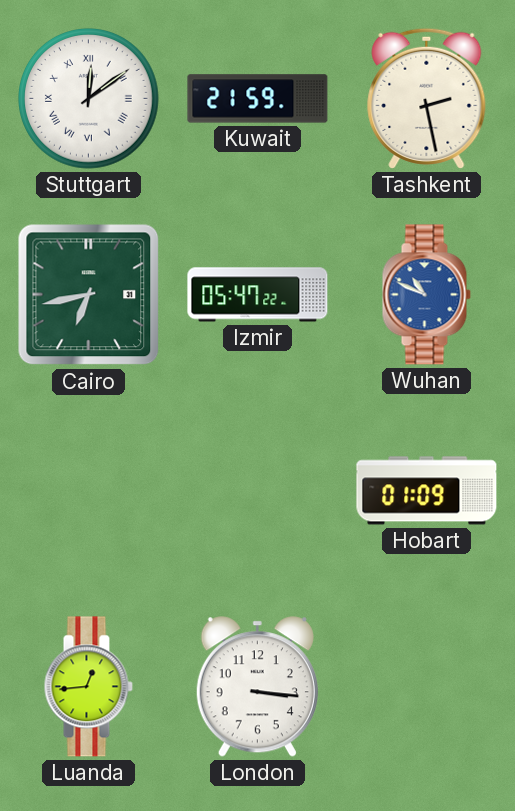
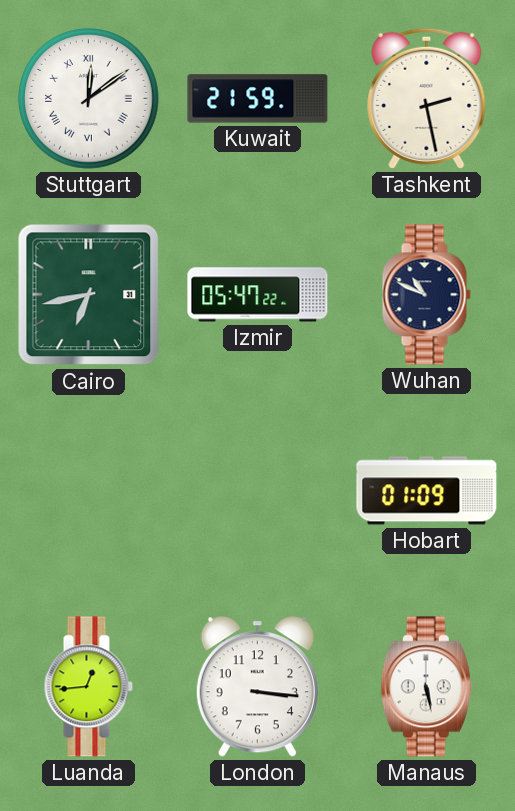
Wuhan dial: blue -> navy (426, 295)
Manaus: none -> 5:28 (426, 687)
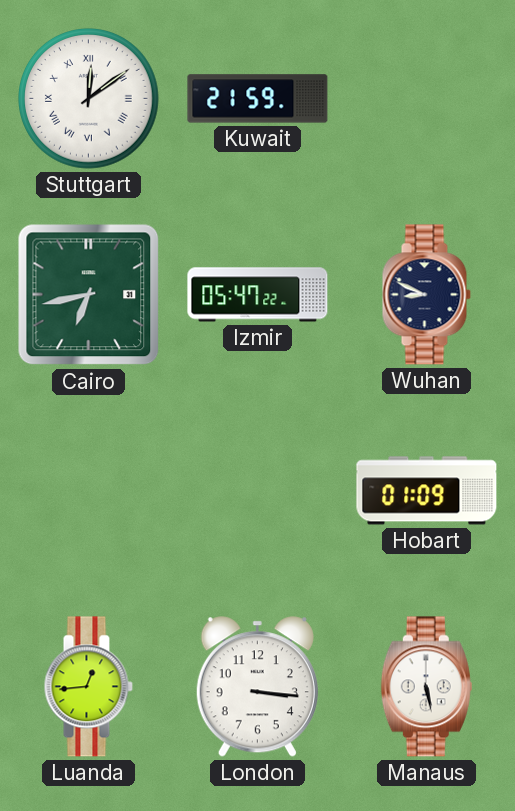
Tashkent: 2:28 -> none (427, 98)
Wuhan: 10:49 -> 8:49 (426, 295)
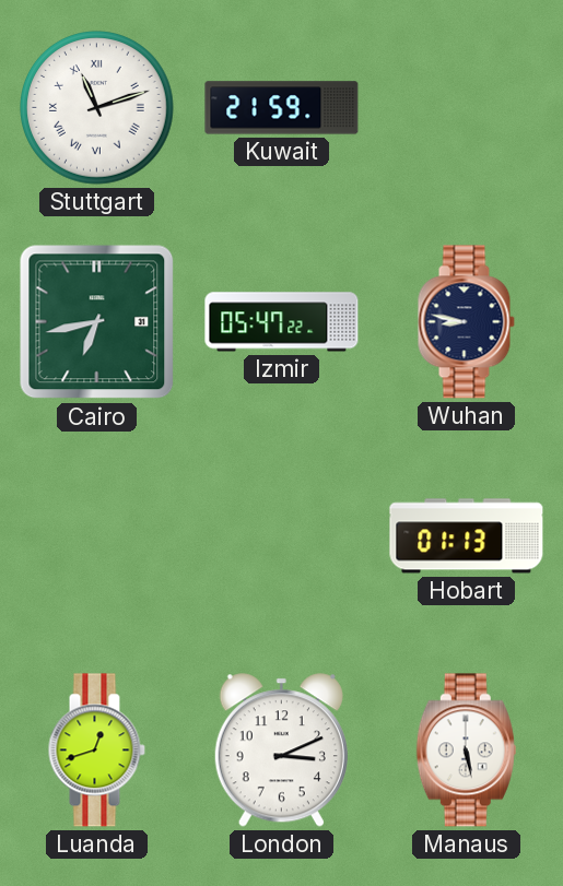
Stuttgart: 12:09 -> 11:12 (97, 108)
Wuhan: 8:49 -> 8:47 (466, 322)
Hobart: 01:09 -> 01:13 (467, 536)
Luanda: 12:44 -> 12:42 (96, 751)
London: 3:16 -> 3:11 (281, 751)
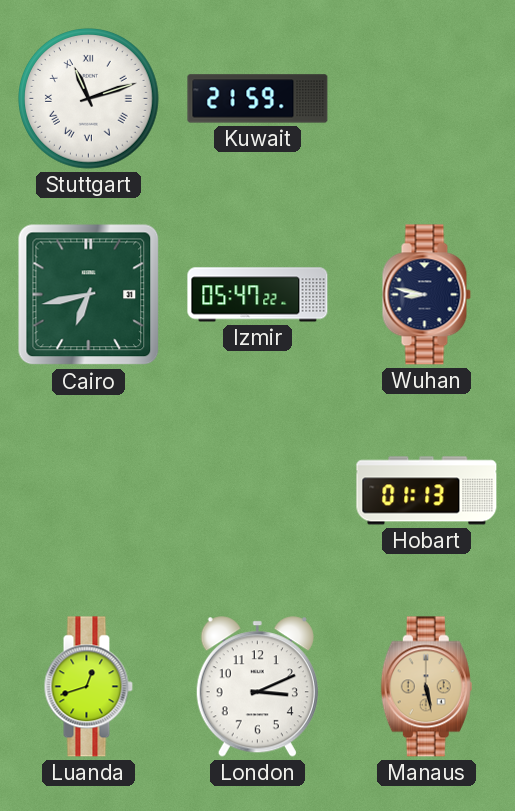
Manaus dial: white -> champagne (426, 687)
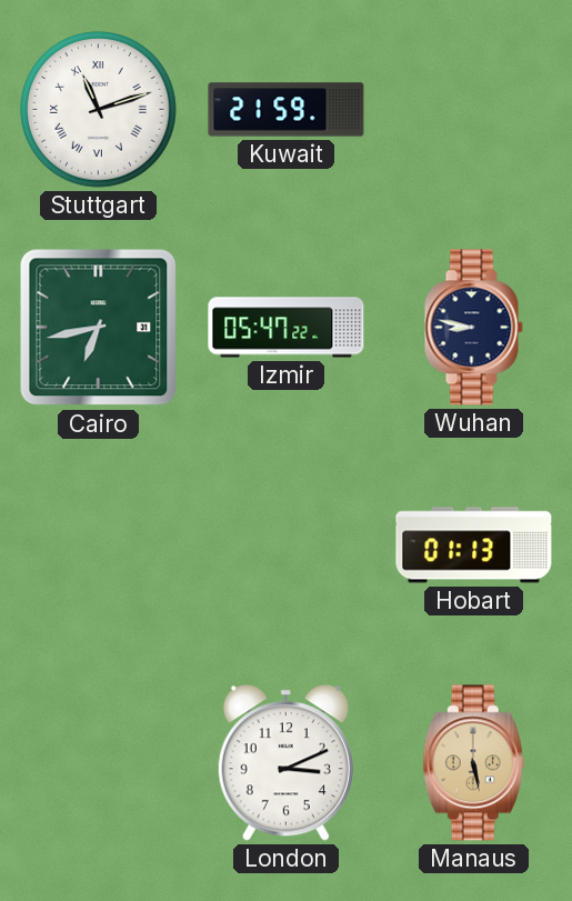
Luanda: 12:42 -> none (88, 687)
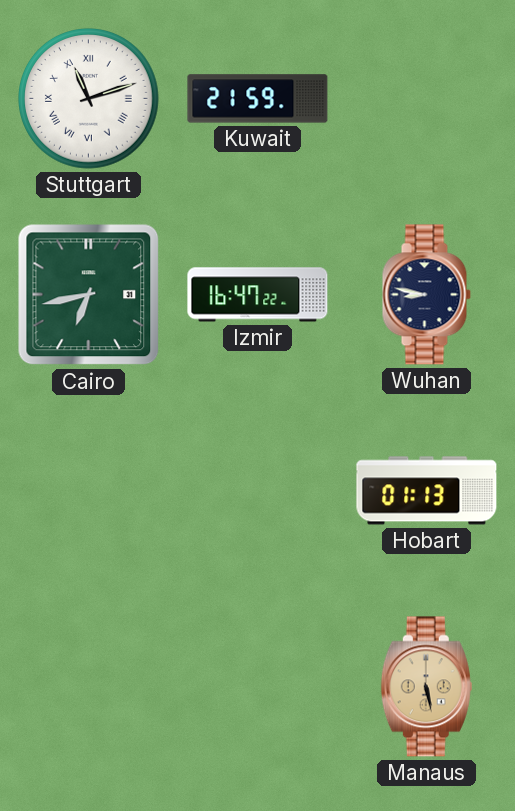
Izmir: 05:47 -> 16:47 (258, 295)
London: 3:11 -> none (285, 763)
